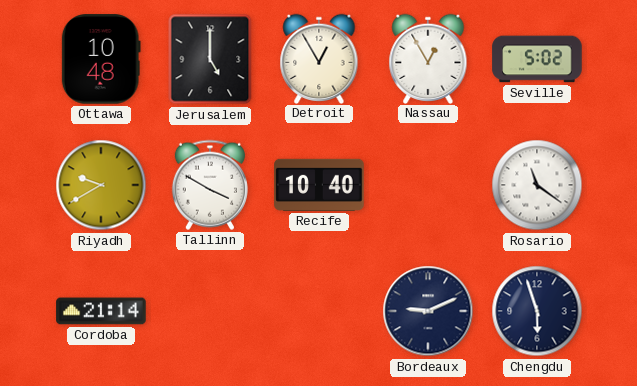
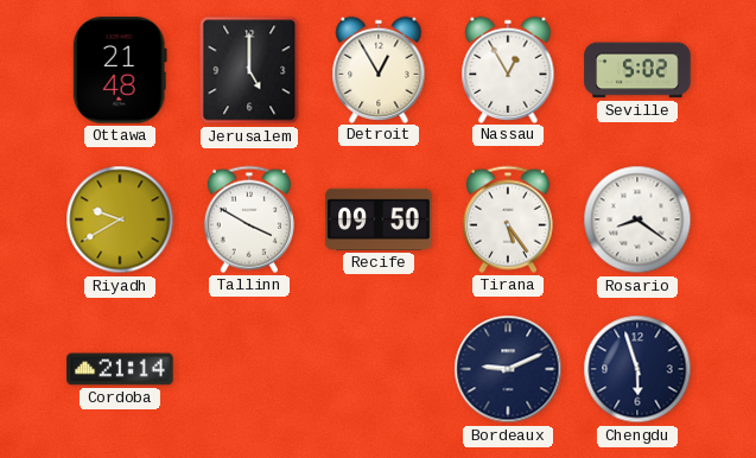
Ottawa: 10:48 -> 21:48 (120, 70)
Recife: 10:40 -> 09:50 (379, 220)
Tirana: none -> 5:24 (508, 220)
Rosario: 11:21 -> 8:21 (637, 220)
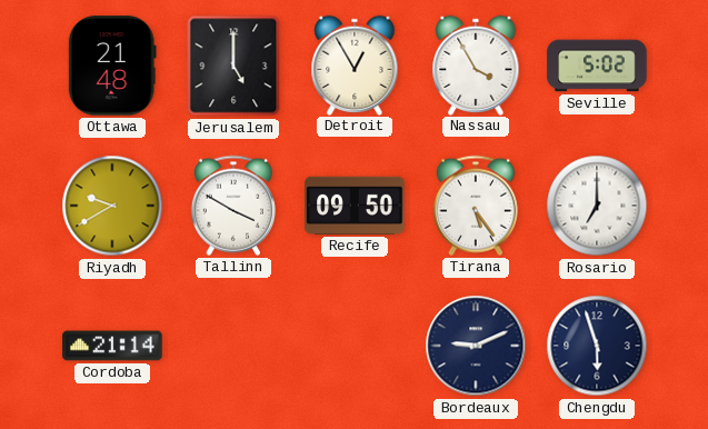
Nassau: 12:55 -> 3:55 (476, 64)
Rosario: 8:21 -> 7:00 (597, 206)
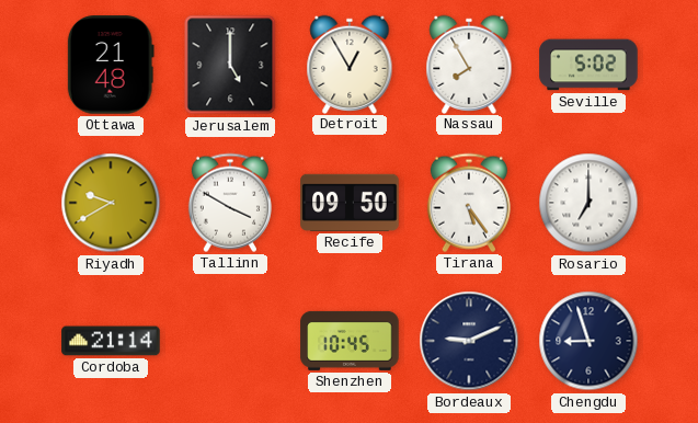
Nassau: 3:55 -> 7:55 (469, 64)
Shenzhen: none -> 10:45 (350, 341)
Chengdu: 5:57 -> 8:57 (588, 341)
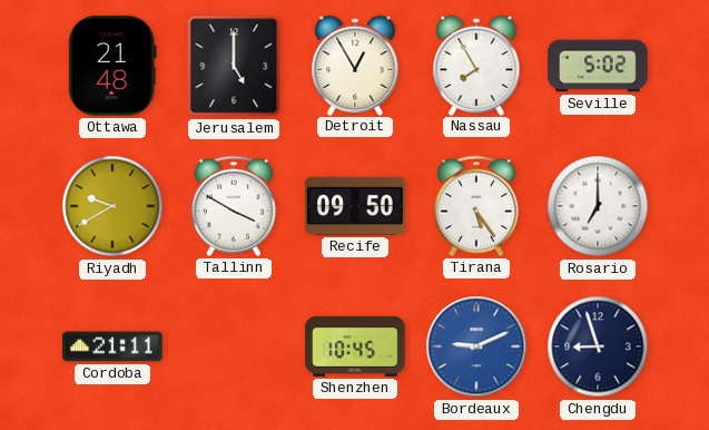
Cordoba: 21:14 -> 21:11 (112, 346)
Bordeaux dial: navy -> blue (476, 346)
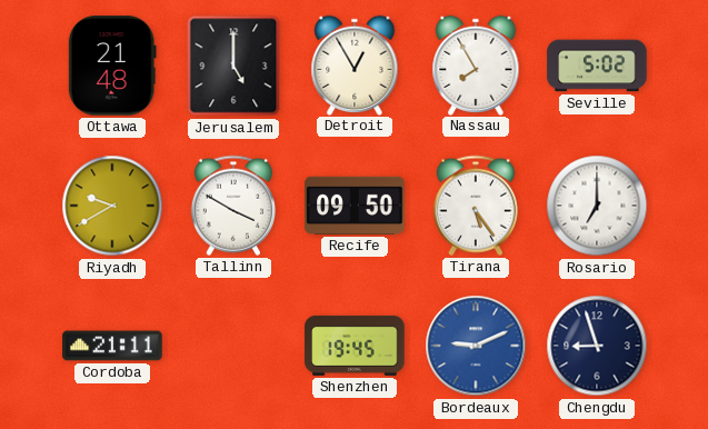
Shenzhen: 10:45 -> 19:45 (355, 346)
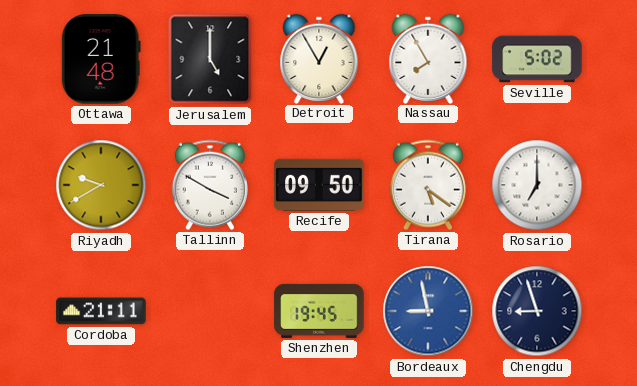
Tirana: 5:24 -> 5:21 (428, 185)
Bordeaux: 9:11 -> 8:58 (428, 311)
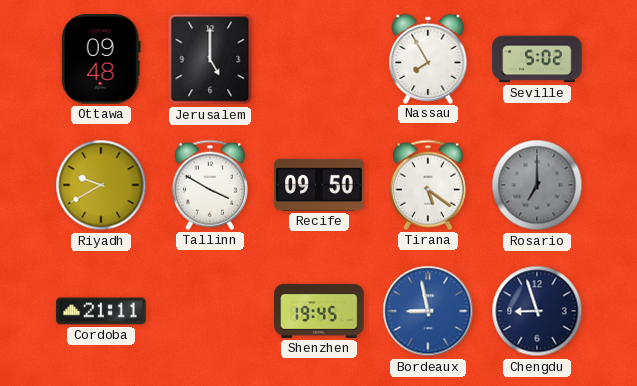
Ottawa: 21:48 -> 09:48 (101, 59)
Detroit: 12:55 -> none (319, 58)
Rosario dial: white -> grey (537, 185)
